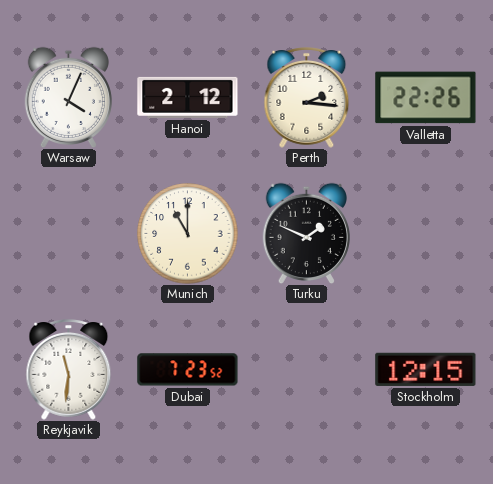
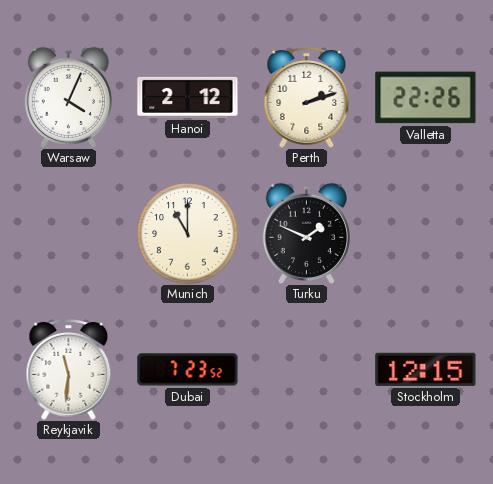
Perth: 2:16 -> 2:12 (307, 98)
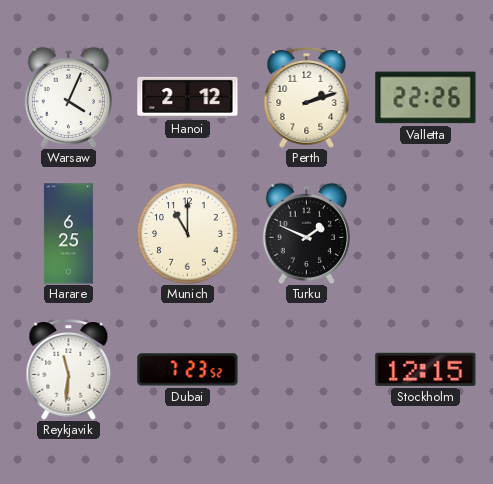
Harare: none -> 6:25 (68, 234)
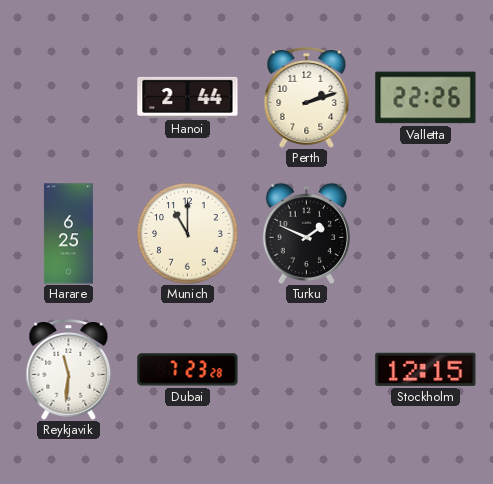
Warsaw: 4:04 -> none (68, 97)
Hanoi: 2:12 -> 2:44 (188, 97)
Dubai: 7:23:52 -> 7:23:28 (188, 370)
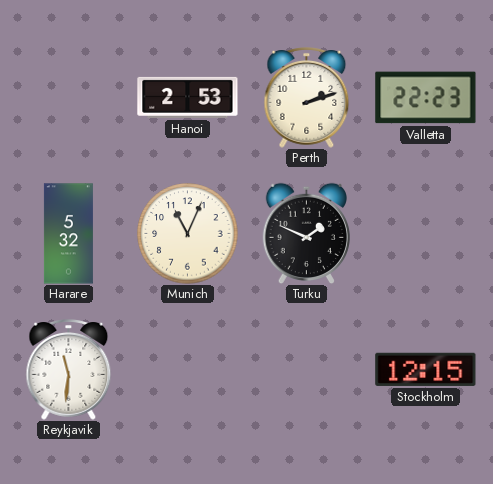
Hanoi: 2:44 -> 2:53 (188, 97)
Valletta: 22:26 -> 22:23 (426, 98)
Harare: 6:25 -> 5:32 (68, 234)
Munich: 11:00 -> 11:04 (188, 234)
Dubai: 7:23 -> none (188, 370)
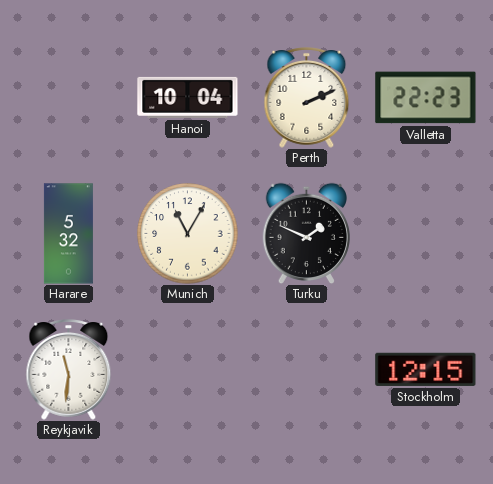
Hanoi: 2:53 -> 10:04 (188, 97)
Perth: 2:12 -> 2:11 (307, 98)
Munich: 11:04 -> 11:05 (188, 234)
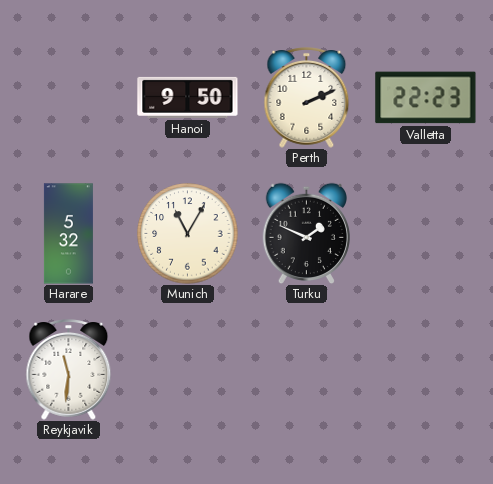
Hanoi: 10:04 -> 9:50 (188, 97)
Stockholm: 12:15 -> none (426, 369)
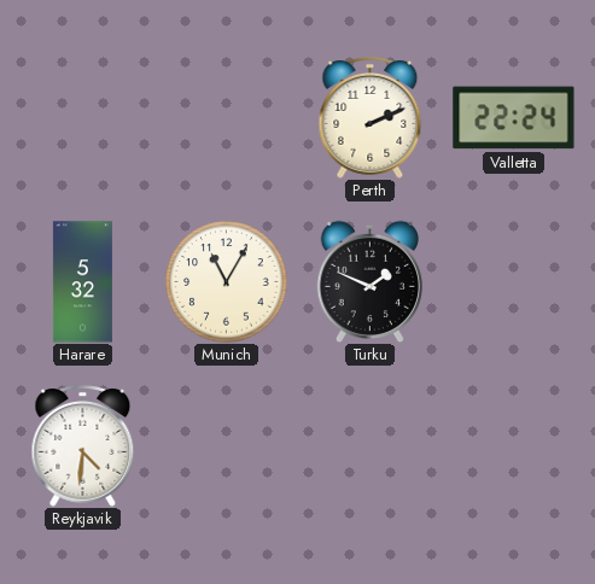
Hanoi: 9:50 -> none (188, 97)
Valletta: 22:23 -> 22:24 (514, 118)
Reykjavik: 11:31 -> 4:31 (83, 446)
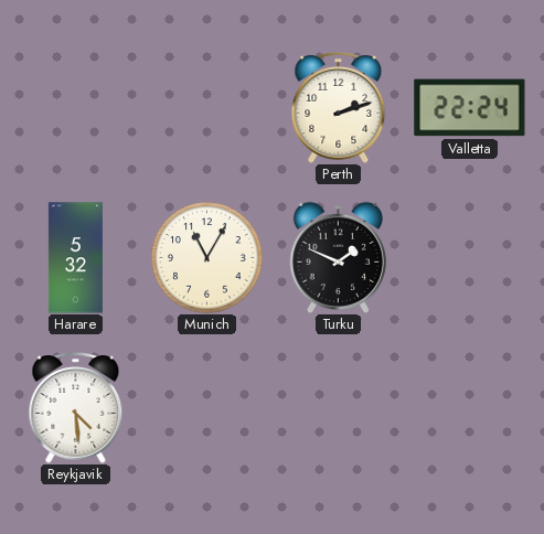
Perth: 2:11 -> 2:12 (339, 108)
Reykjavik: 4:31 -> 4:29 (76, 408)
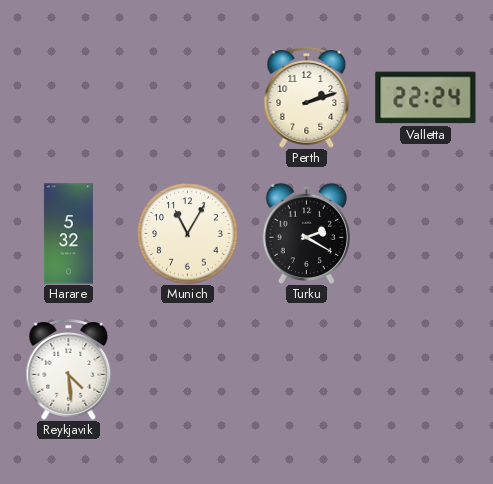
Turku: 1:49 -> 2:20 (306, 233)
